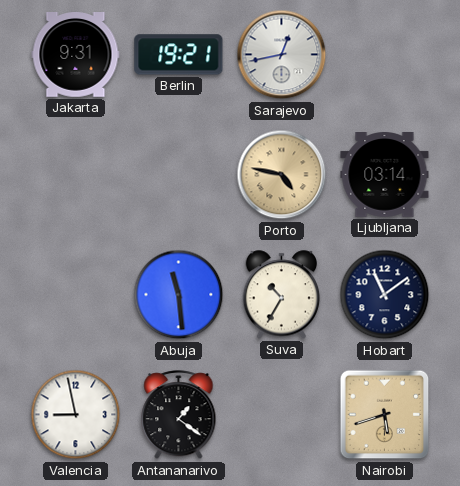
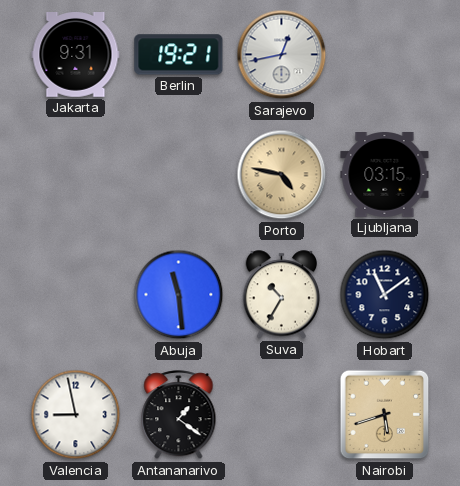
Ljubljana: 03:14 -> 03:15 (385, 175)
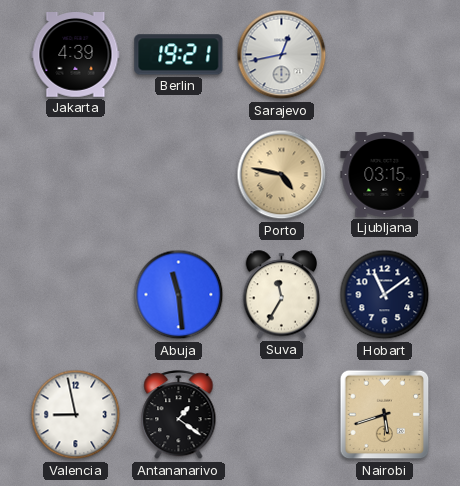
Jakarta: 9:31 -> 4:39 (76, 55)
Suva: 10:35 -> 11:35 (282, 295)
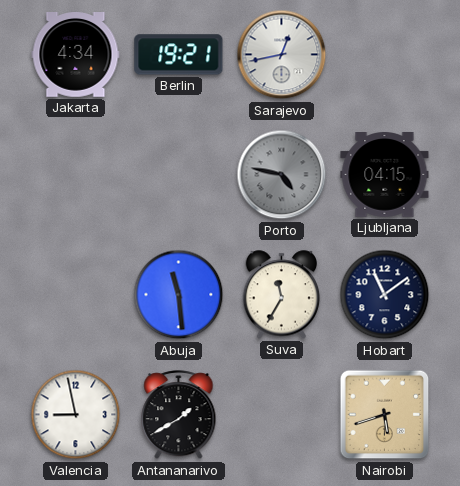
Jakarta: 4:39 -> 4:34 (76, 55)
Porto dial: champagne -> grey (282, 175)
Ljubljana: 03:15 -> 04:15 (385, 175)
Antananarivo: 1:21 -> 1:40 (179, 415)
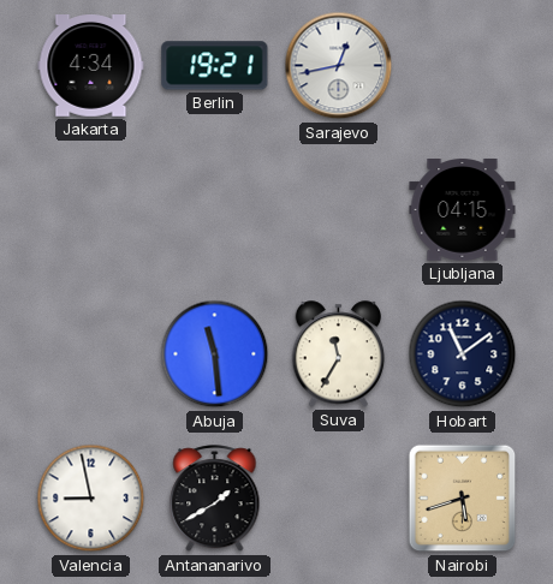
Porto: 4:47 -> none (282, 175)
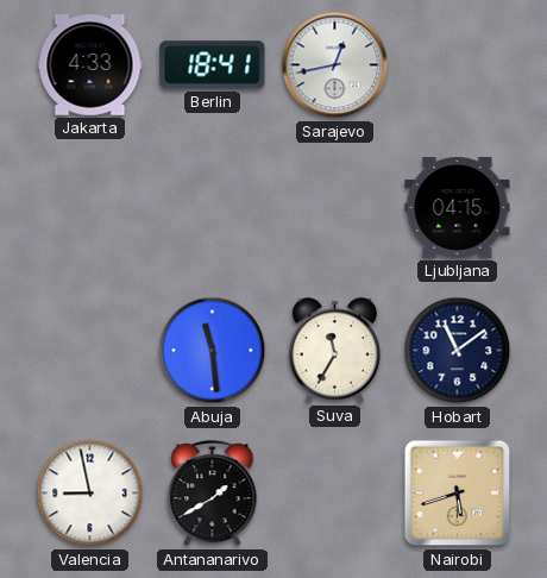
Jakarta: 4:34 -> 4:33 (90, 65)
Berlin: 19:21 -> 18:41 (213, 65)
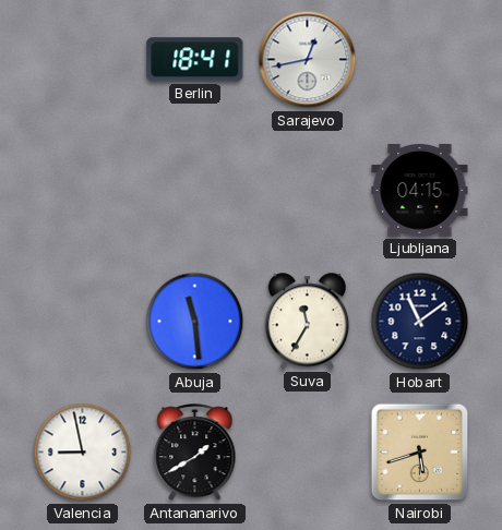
Jakarta: 4:33 -> none (90, 65)
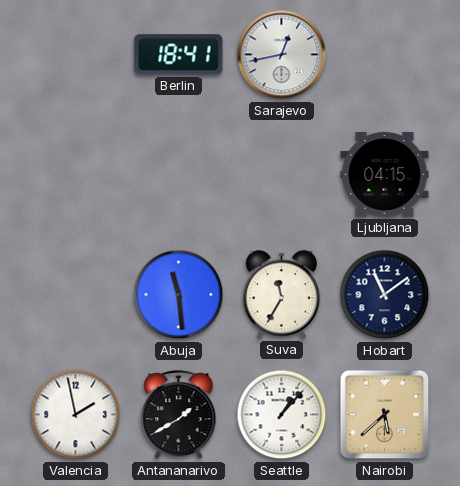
Valencia: 8:58 -> 1:58 (76, 415)
Seattle: none -> 1:07 (282, 415)
Nairobi: 5:42 -> 5:38 (385, 415)
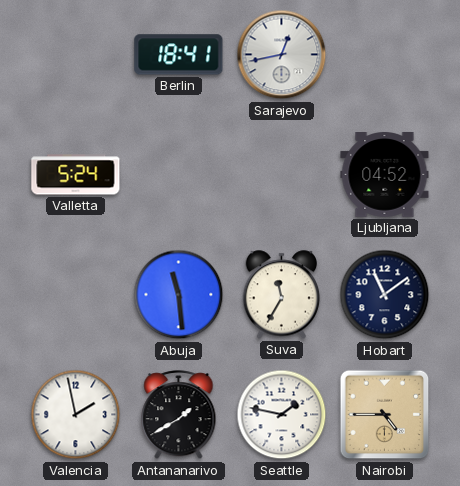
Valletta: none -> 5:24 (76, 175)
Ljubljana: 04:15 -> 04:52 (385, 175)
Seattle: 1:07 -> 1:47 (282, 415)
Nairobi: 5:38 -> 4:45 (385, 415)
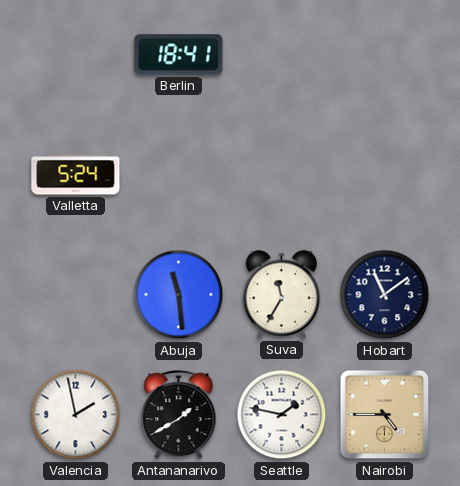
Sarajevo: 12:43 -> none (282, 55)
Ljubljana: 04:52 -> none (385, 175)
